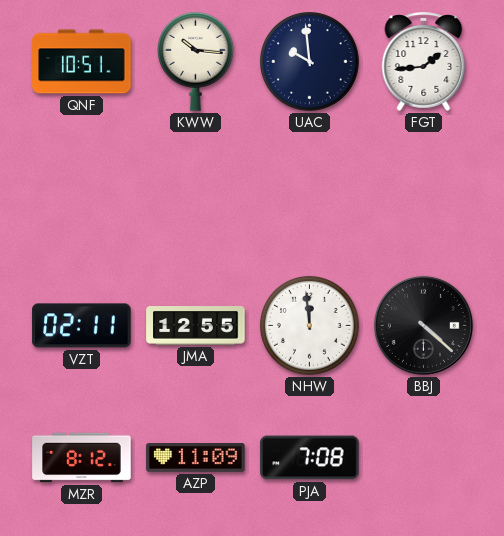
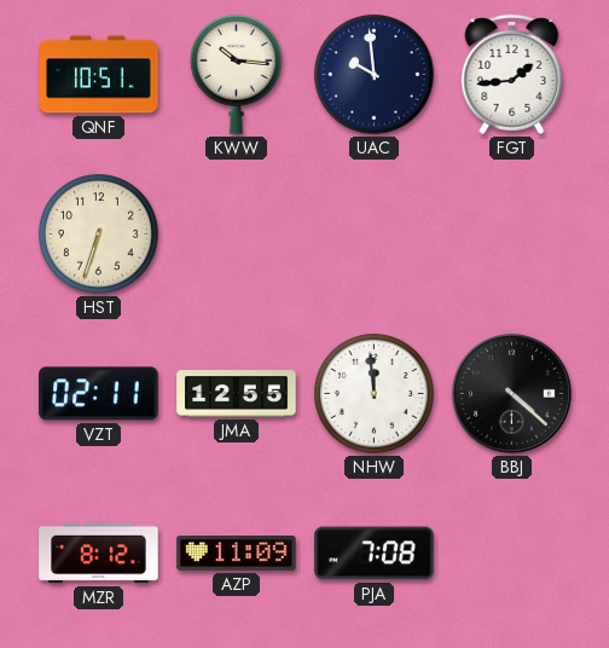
HST: none -> 6:33 (99, 235)
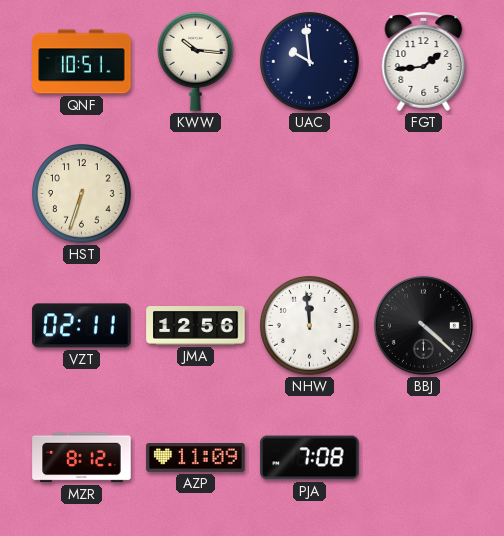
JMA: 12:55 -> 12:56 (196, 326)
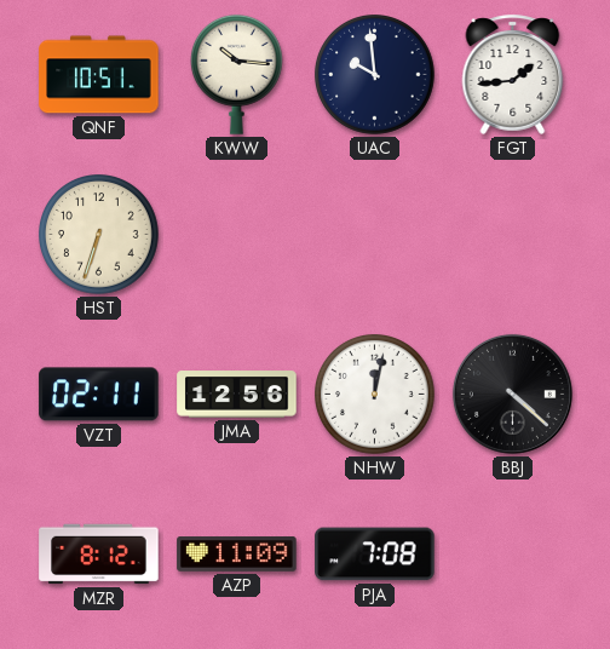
NHW: 11:59 -> 12:02 (375, 395)
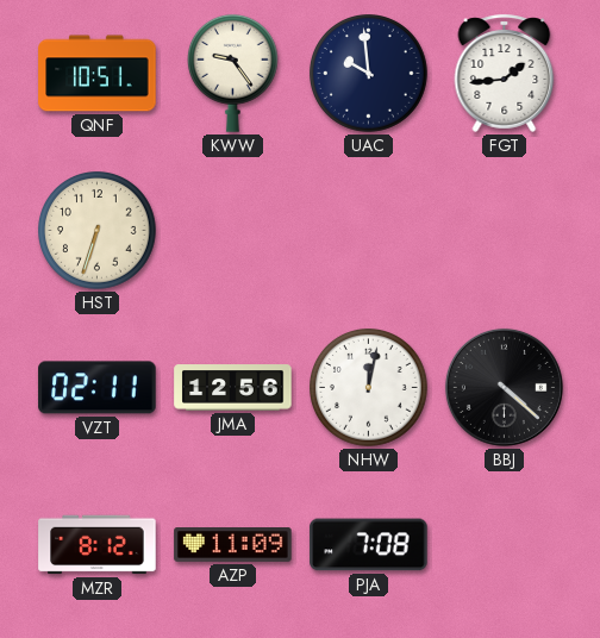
KWW: 10:16 -> 9:24 (233, 73)
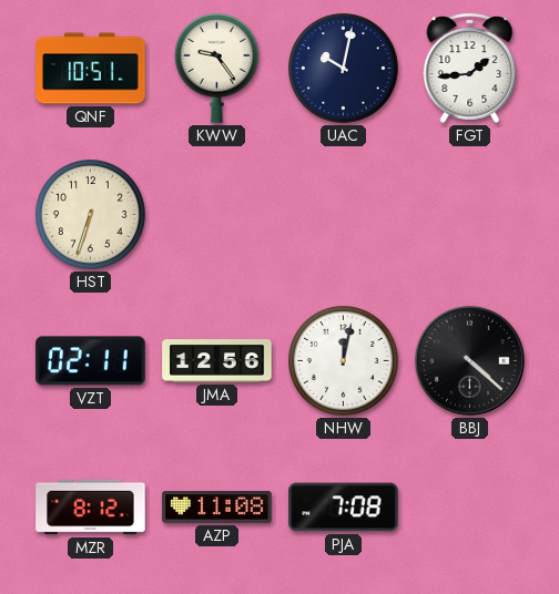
UAC: 9:59 -> 10:02 (344, 69)
AZP: 11:09 -> 11:08 (217, 508)
